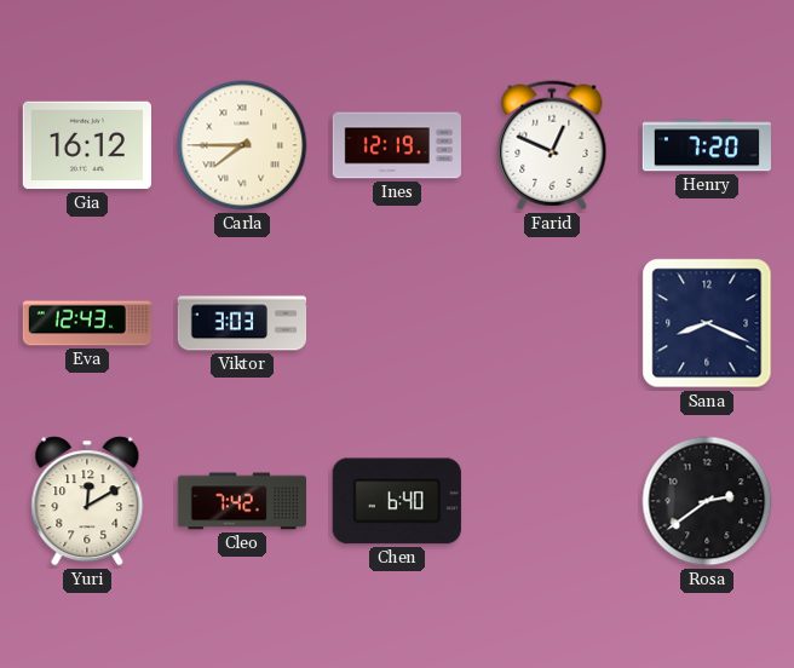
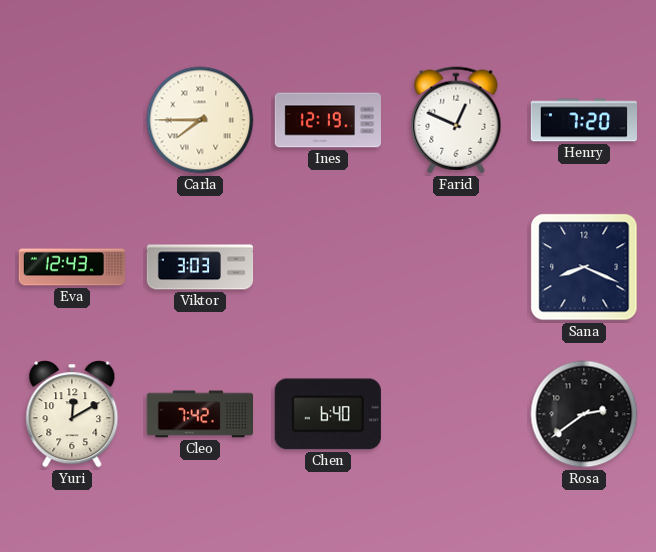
Gia: 16:12 -> none (87, 145)
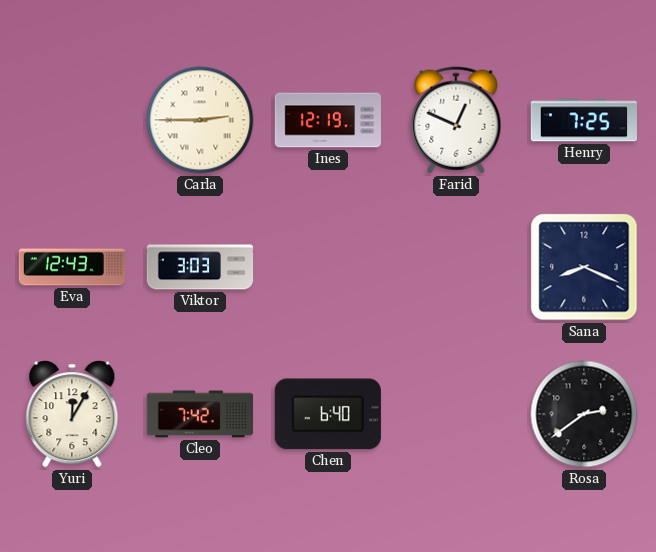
Carla: 7:45 -> 2:45 (200, 120)
Henry: 7:20 -> 7:25 (583, 120)
Yuri: 12:10 -> 12:05 (72, 414)
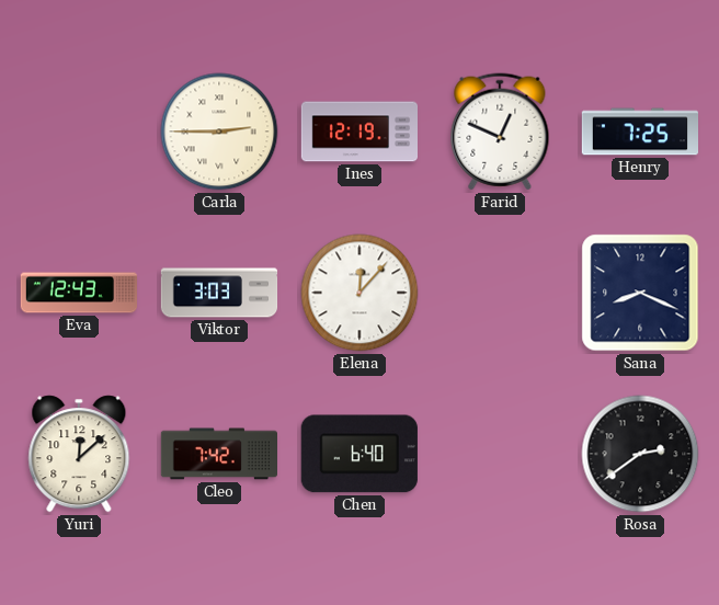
Elena: none -> 12:07 (359, 293)
Yuri: 12:05 -> 12:08 (79, 454)
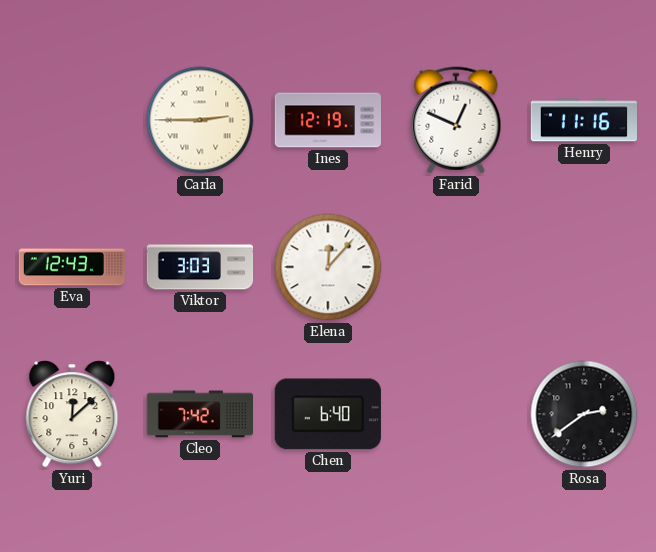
Henry: 7:25 -> 11:16 (583, 120)
Sana: 8:19 -> none (640, 293)
